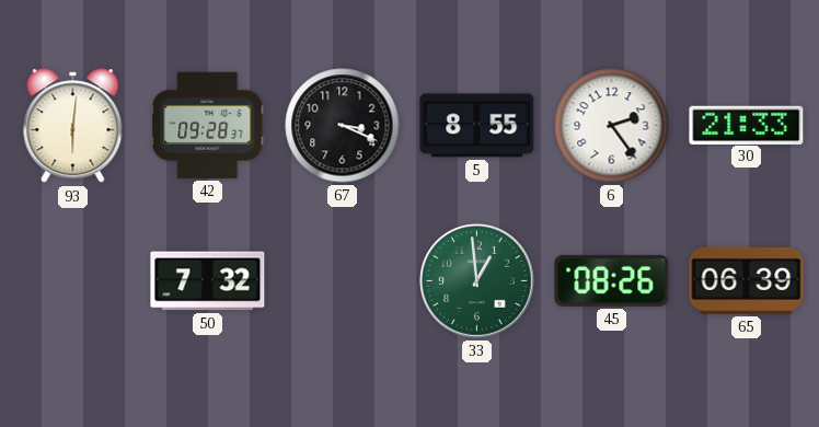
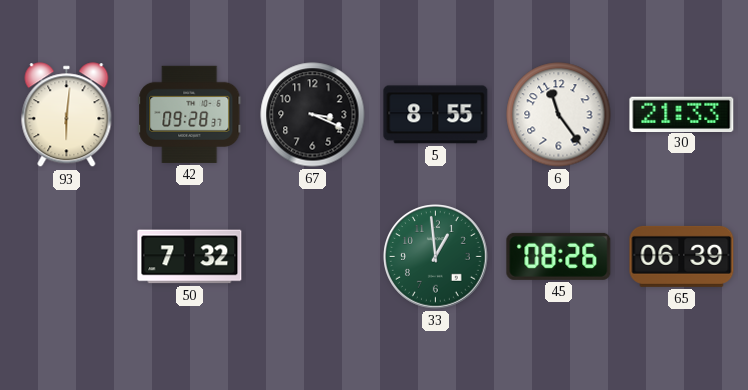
6: 2:24 -> 11:24 (559, 115)
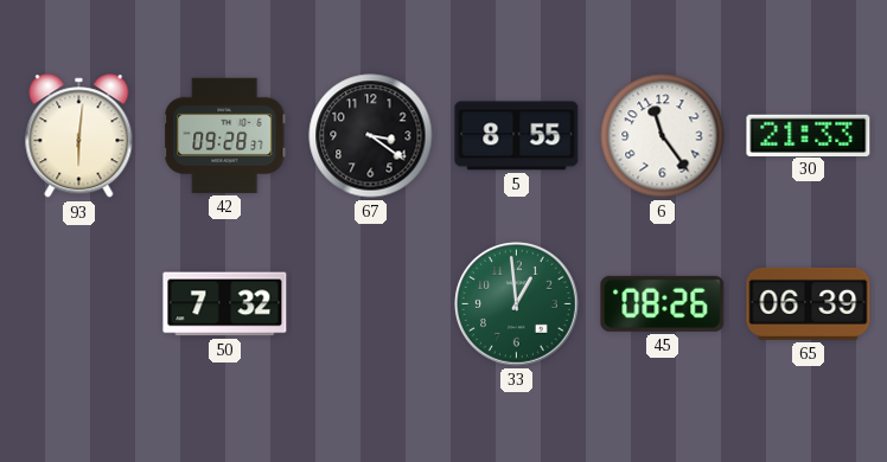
67: 3:19 -> 3:21 (371, 136)
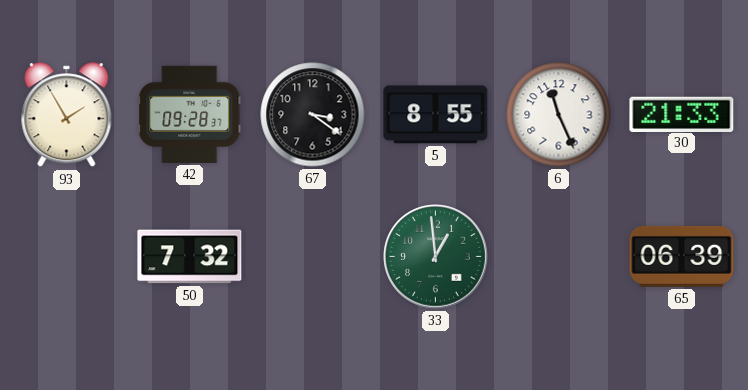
93: 6:01 -> 1:55 (67, 115)
6: 11:24 -> 11:26 (559, 115)
45: 08:26 -> none (663, 303)
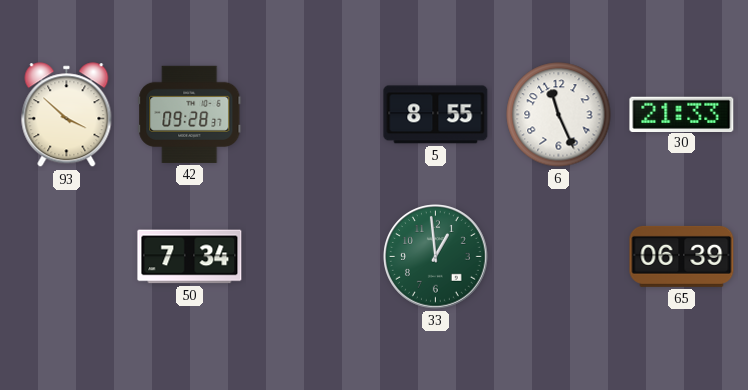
93: 1:55 -> 3:52 (67, 115)
67: 3:21 -> none (313, 115)
50: 7:32 -> 7:34 (190, 257)
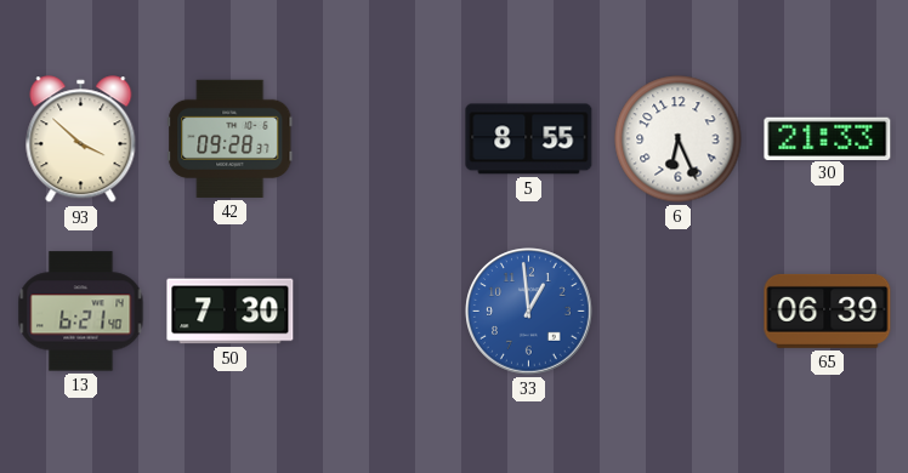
6: 11:26 -> 6:26 (679, 139)
13: none -> 6:21 (81, 312)
50: 7:34 -> 7:30 (231, 312)
33 dial: green -> blue (529, 312)
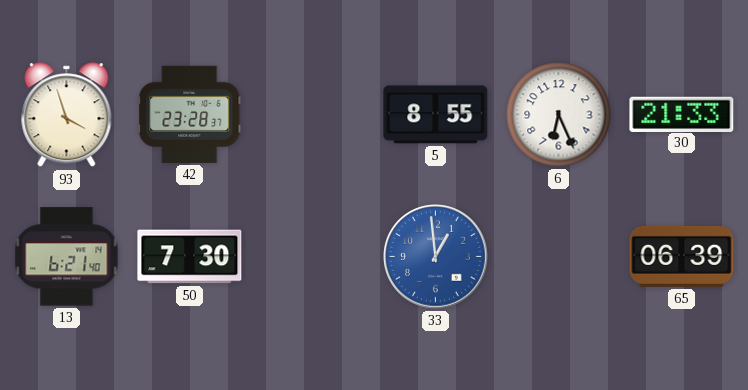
93: 3:52 -> 3:57 (67, 115)
42: 09:28 -> 23:28 (190, 114)
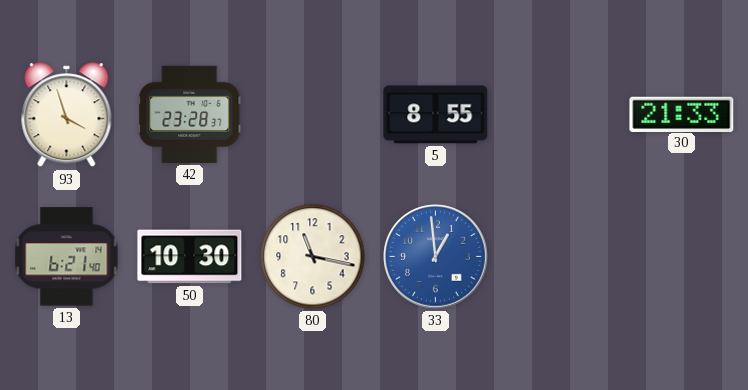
6: 6:26 -> none (559, 115)
50: 7:30 -> 10:30 (190, 257)
80: none -> 11:17 (313, 257)
65: 06:39 -> none (682, 256)
